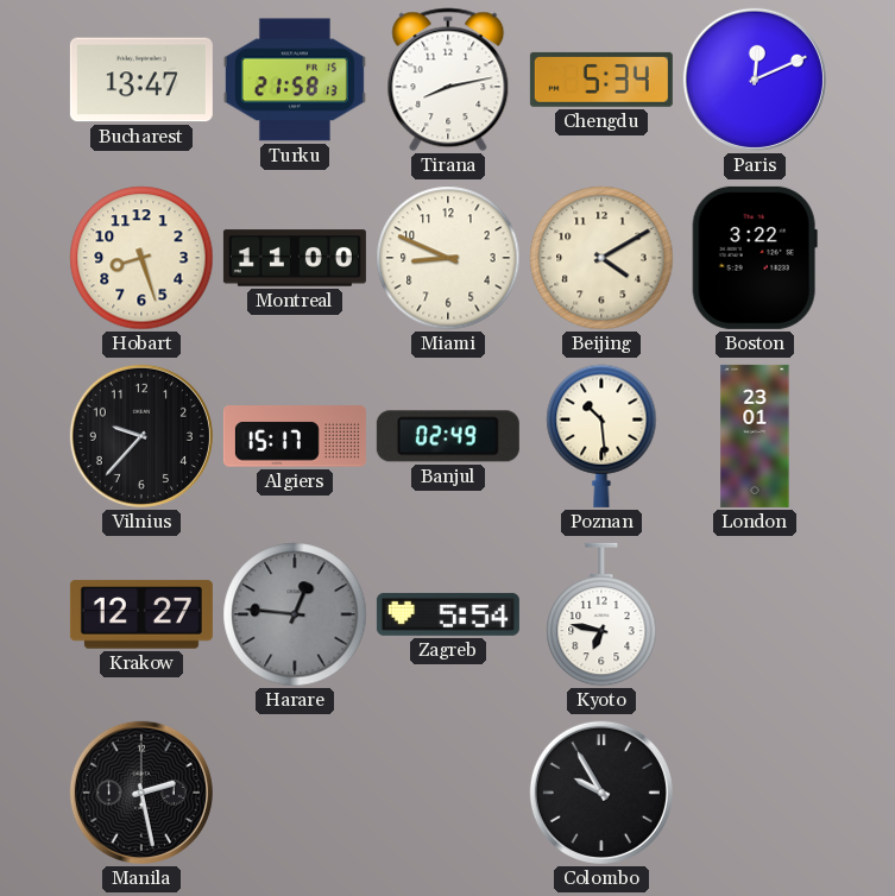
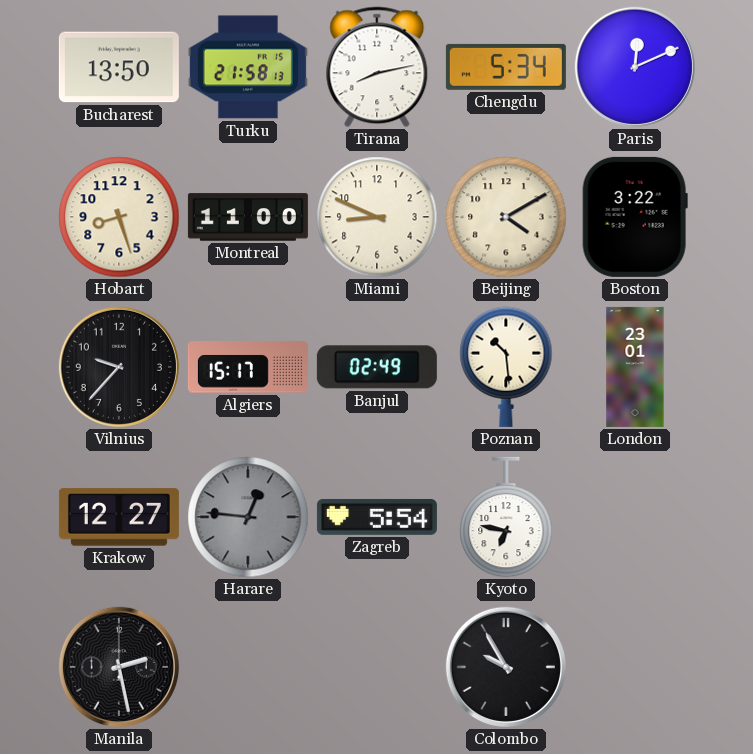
Bucharest: 13:47 -> 13:50 (119, 67)
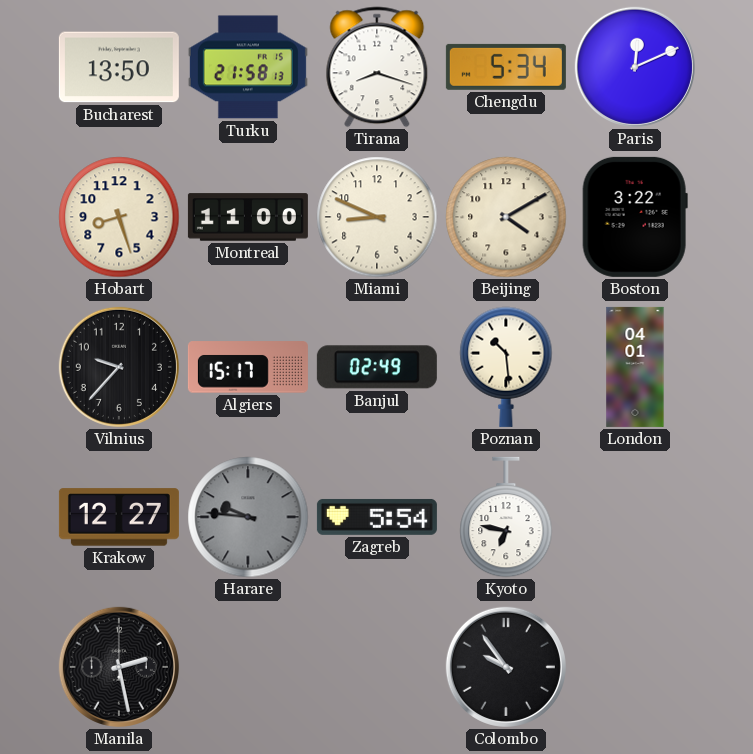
Tirana: 8:13 -> 8:18 (377, 67)
London: 23:01 -> 04:01 (635, 367)
Harare: 12:46 -> 9:46 (248, 517)
Colombo: 9:55 -> 9:54 (506, 667)
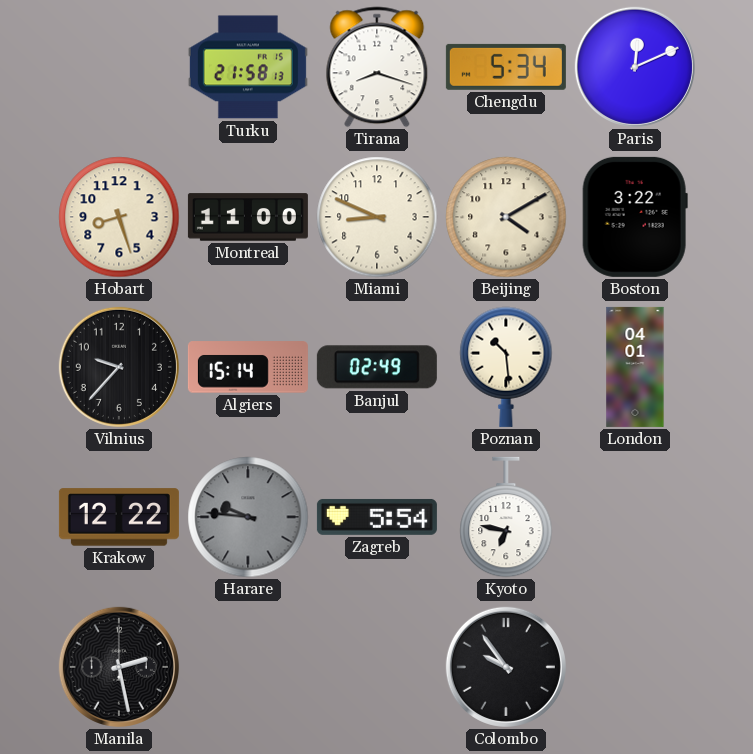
Bucharest: 13:50 -> none (119, 67)
Algiers: 15:17 -> 15:14 (248, 367)
Krakow: 12:27 -> 12:22 (119, 517)
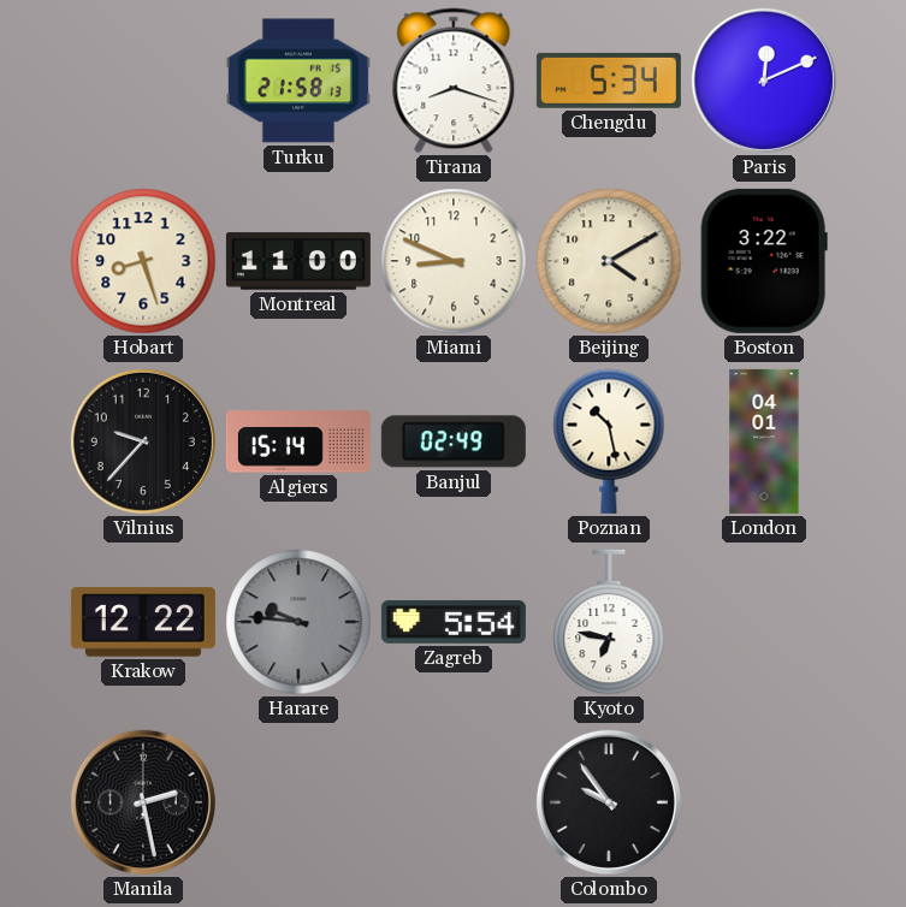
Poznan: 10:29 -> 10:28 (609, 441)
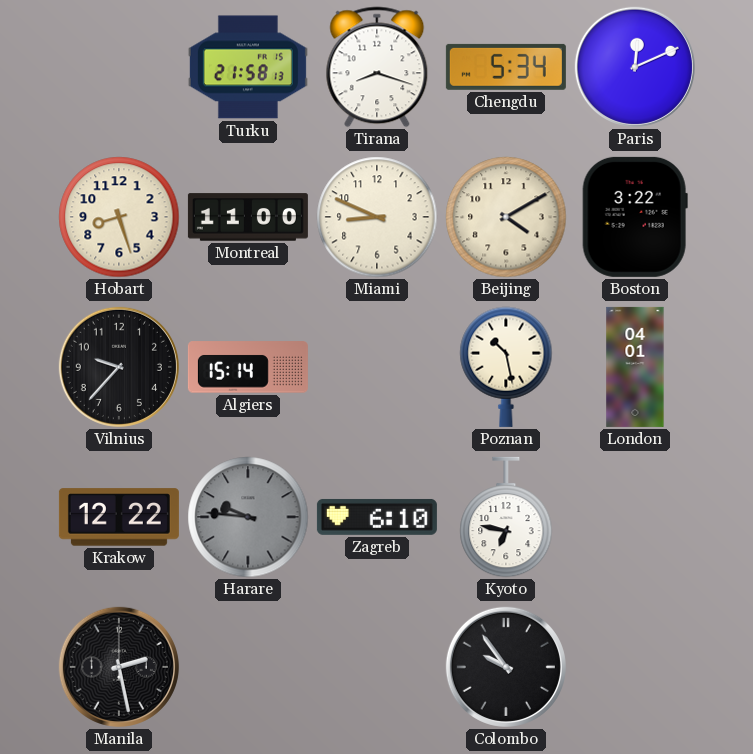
Banjul: 02:49 -> none (454, 441)
Zagreb: 5:54 -> 6:10 (377, 517)
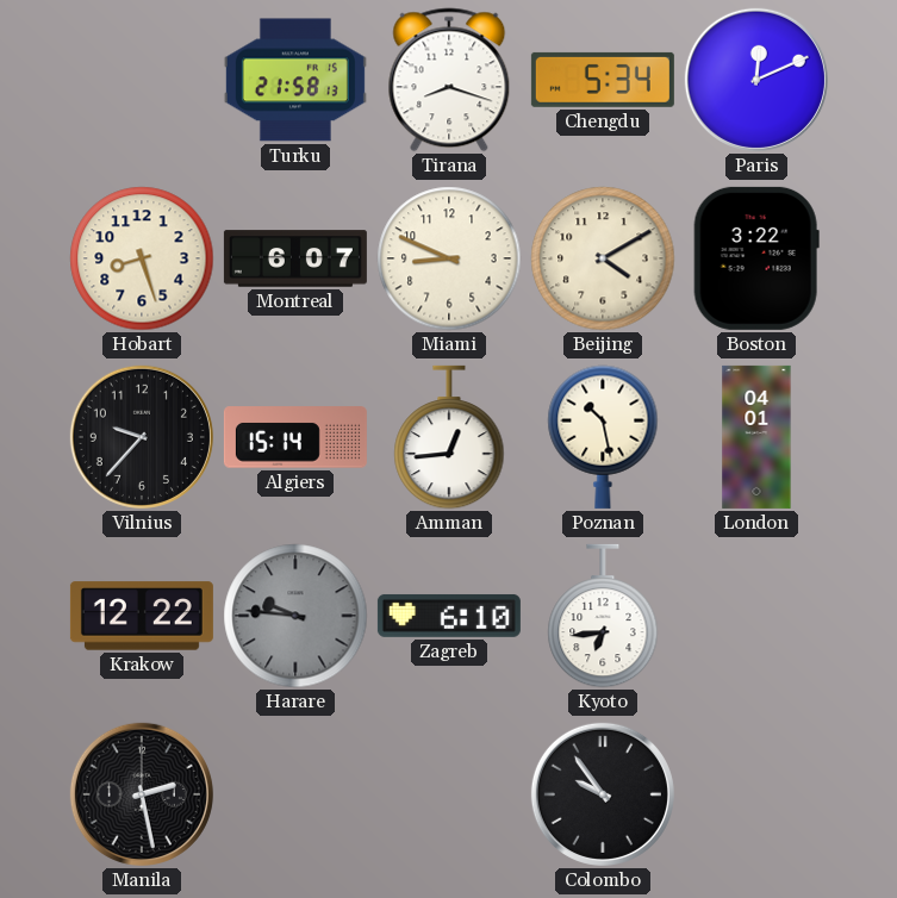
Montreal: 11:00 -> 6:07 (295, 258)
Amman: none -> 12:44 (449, 437)
Kyoto: 6:47 -> 6:44 (603, 616)
